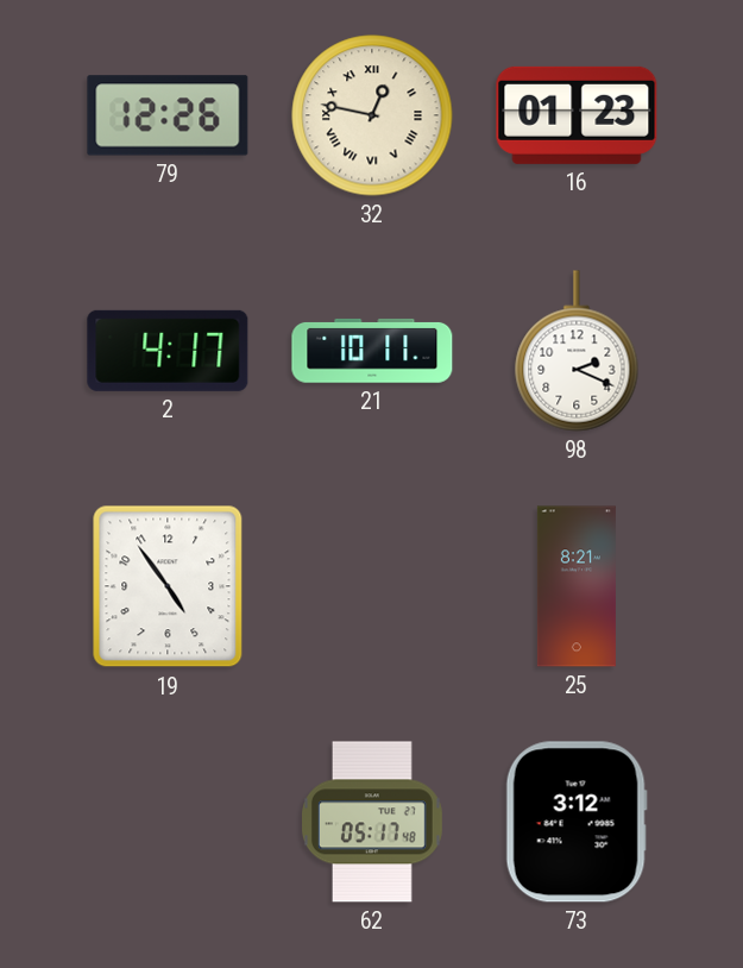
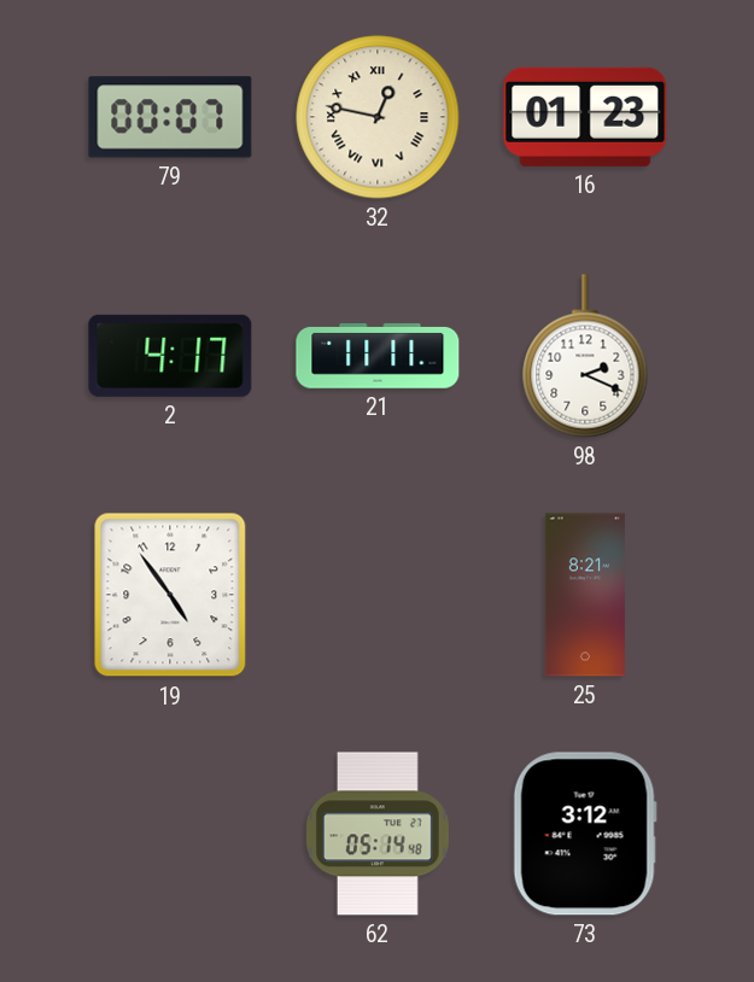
79: 12:26 -> 00:07 (170, 117)
21: 10:11 -> 11:11 (378, 356)
62: 05:17 -> 05:14 (378, 834)
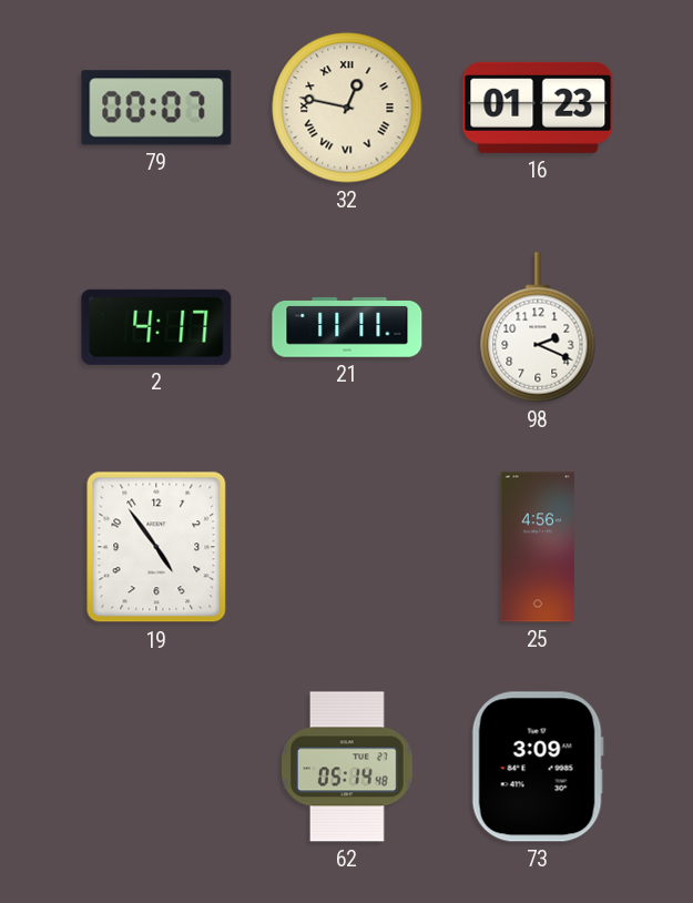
25: 8:21 -> 4:56 (538, 547)
73: 3:12 -> 3:09 (538, 767)
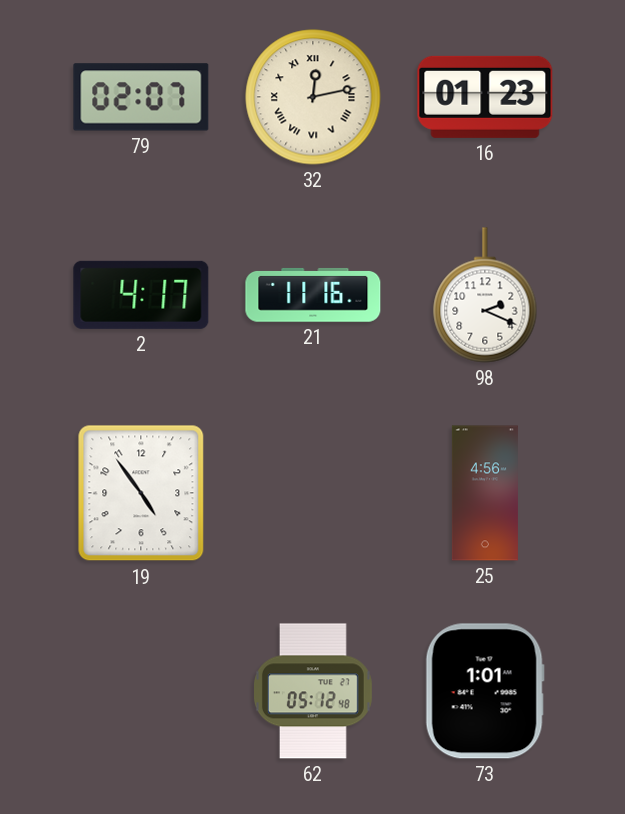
79: 00:07 -> 02:07 (141, 97)
32: 12:47 -> 12:13 (313, 97)
21: 11:11 -> 11:16 (313, 295)
62: 05:14 -> 05:12 (313, 691)
73: 3:09 -> 1:01 (485, 691)
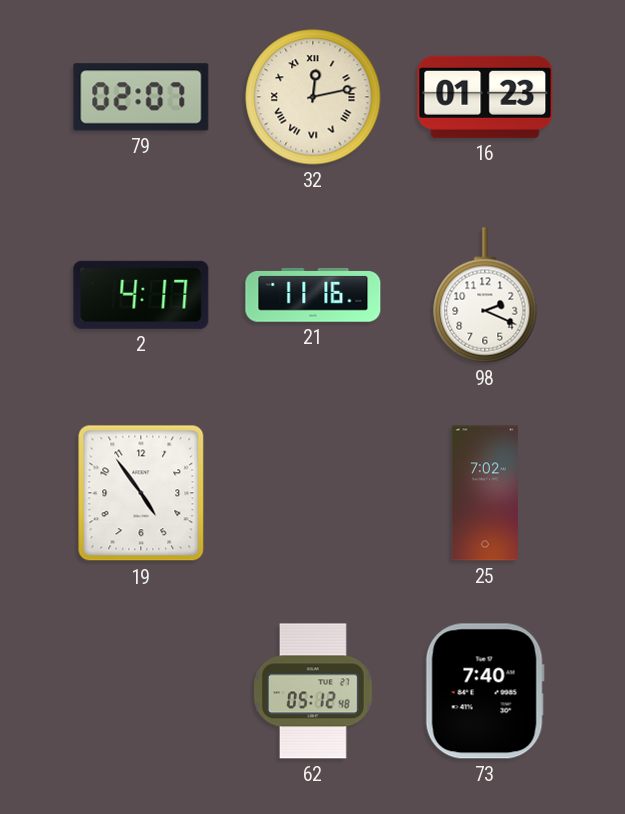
25: 4:56 -> 7:02 (485, 493)
73: 1:01 -> 7:40 (485, 691)
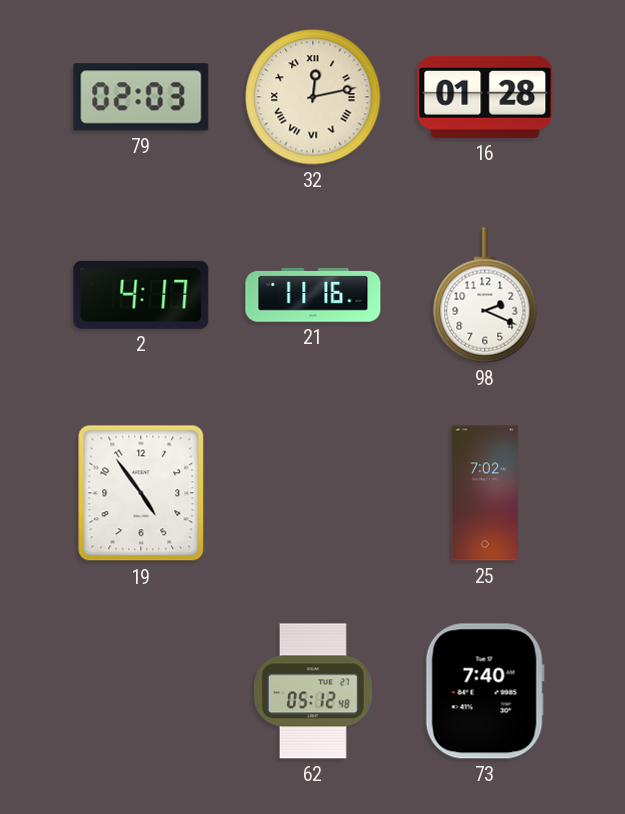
79: 02:07 -> 02:03 (141, 97)
16: 01:23 -> 01:28 (485, 97)
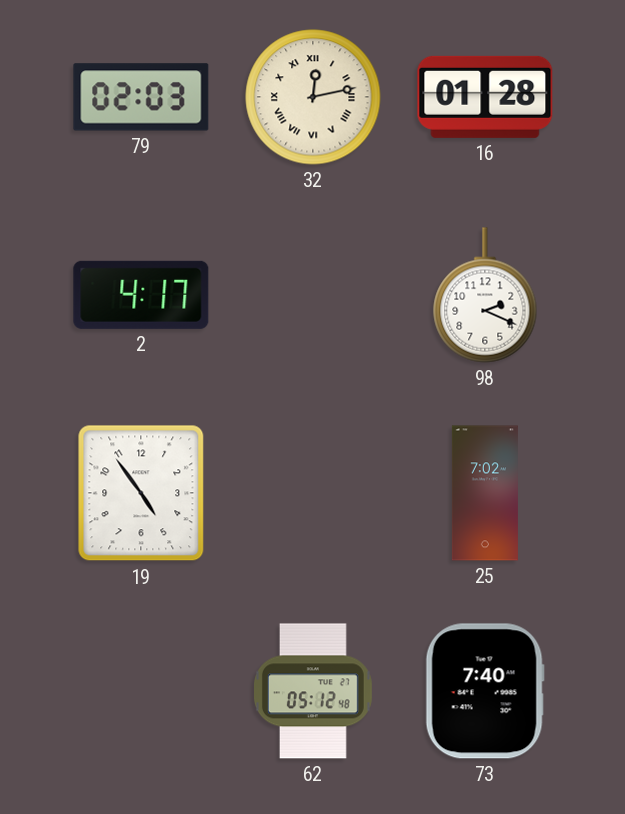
21: 11:16 -> none (313, 295)
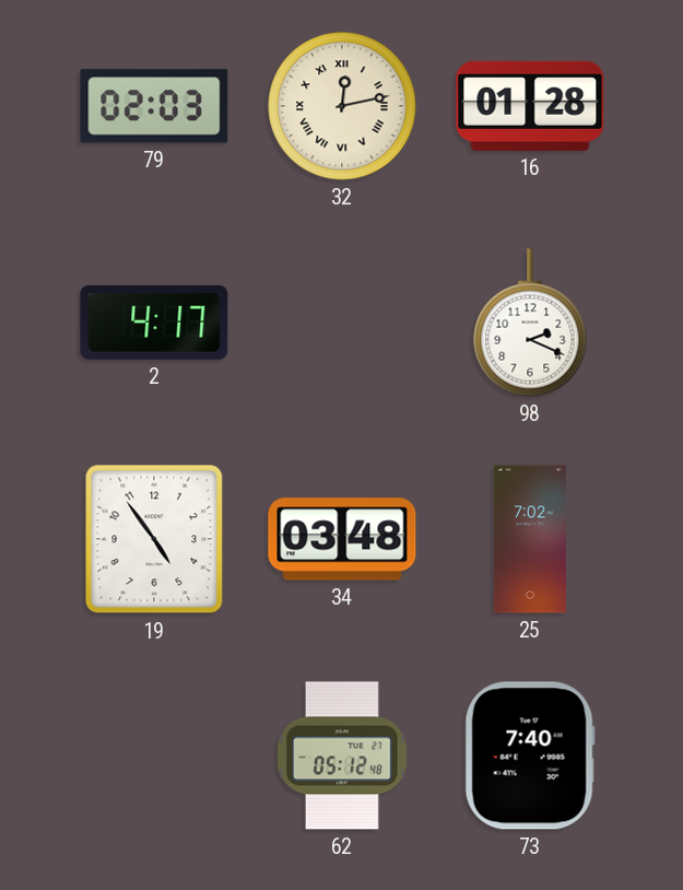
34: none -> 03:48 (342, 539)
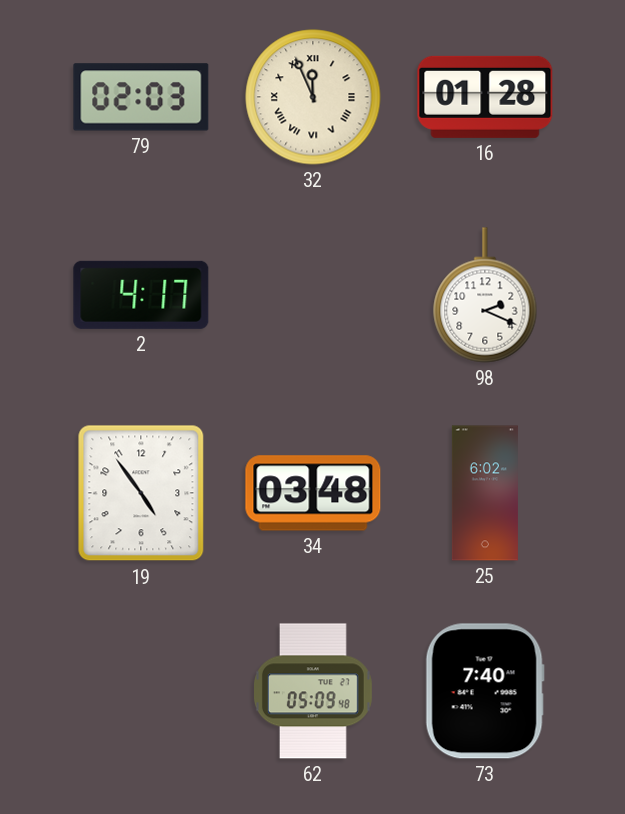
32: 12:13 -> 11:56 (313, 97)
25: 7:02 -> 6:02 (485, 493)
62: 05:12 -> 05:09 (313, 691)
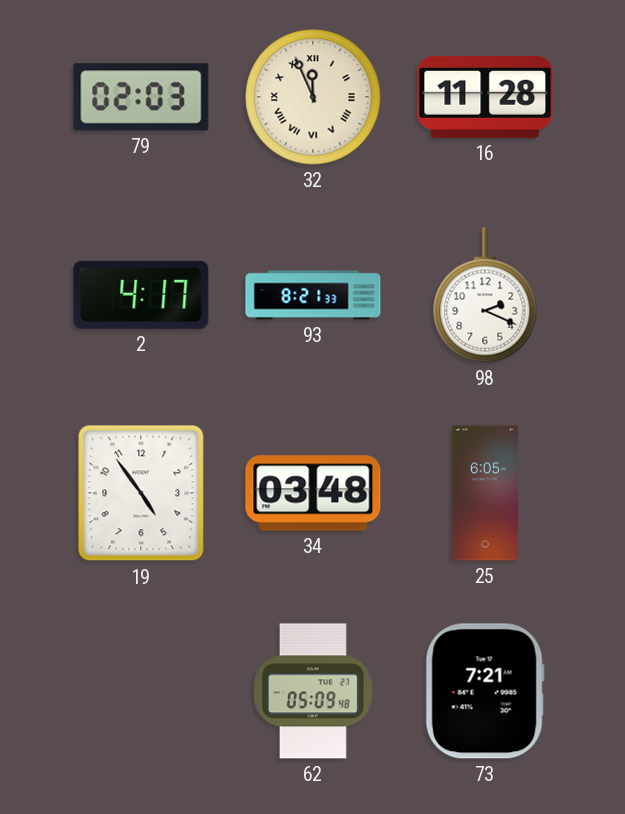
16: 01:28 -> 11:28 (485, 97)
93: none -> 8:21 (313, 295)
25: 6:02 -> 6:05 (485, 493)
73: 7:40 -> 7:21 (485, 691)
